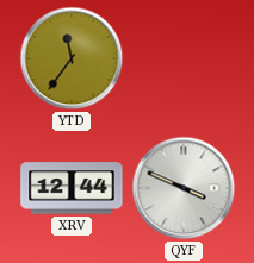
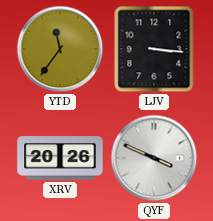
LJV: none -> 3:16 (154, 49)
XRV: 12:44 -> 20:26 (60, 158)
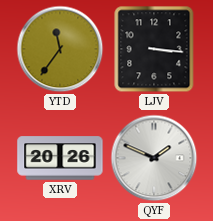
QYF: 3:49 -> 1:49 (154, 158)
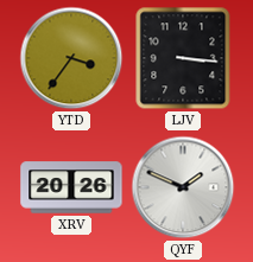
YTD: 11:36 -> 3:36 (71, 58)
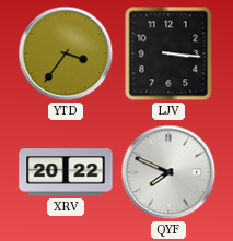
XRV: 20:26 -> 20:22 (66, 172)
QYF: 1:49 -> 7:49 (168, 172)
